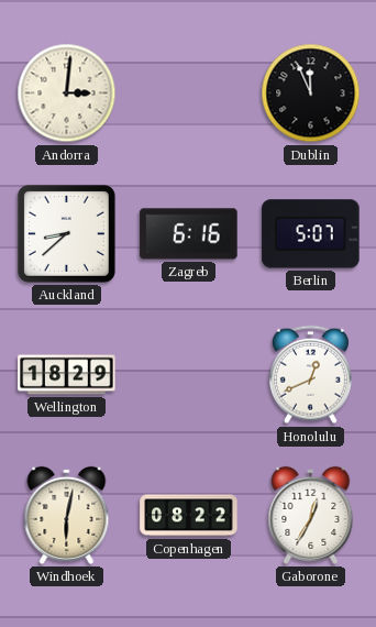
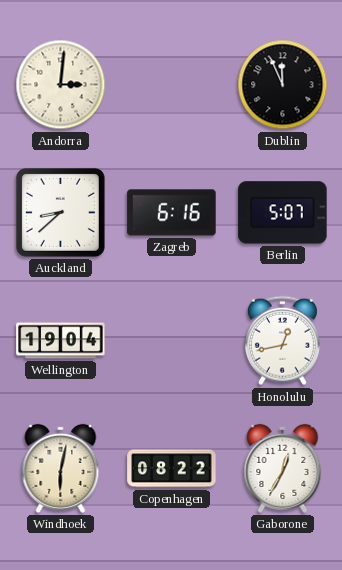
Wellington: 18:29 -> 19:04 (61, 341)
Honolulu: 12:41 -> 12:43 (282, 341)
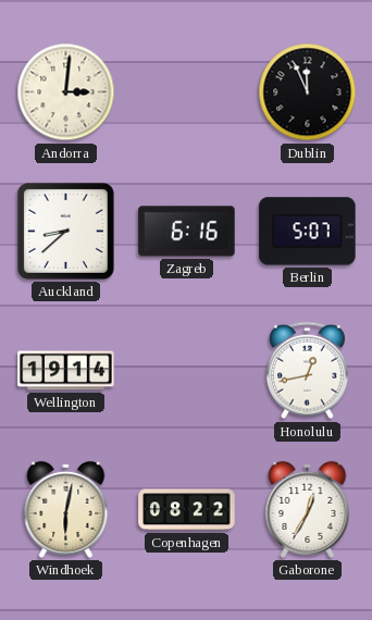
Wellington: 19:04 -> 19:14 (66, 371)
